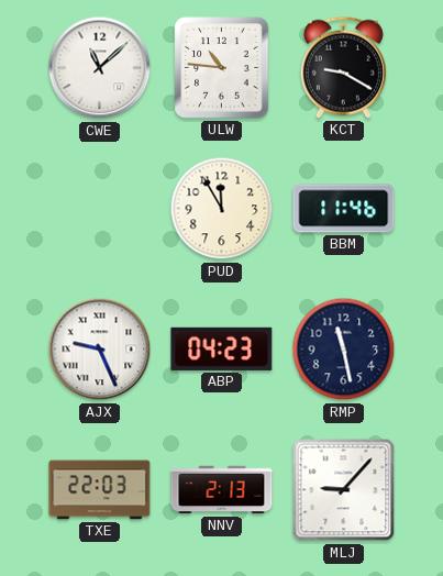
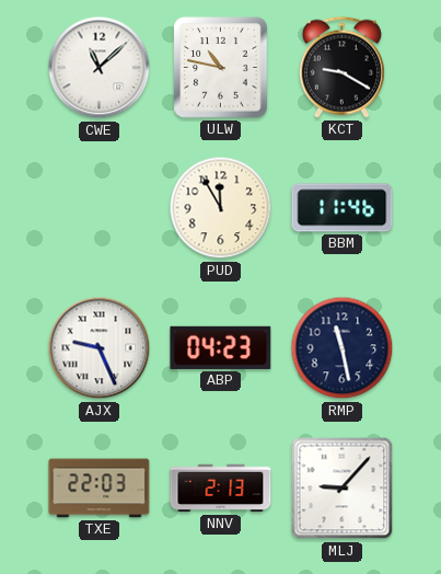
ULW: 10:46 -> 10:47 (221, 68)
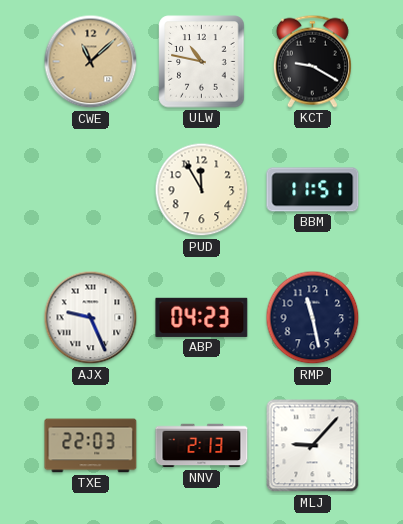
CWE dial: white -> champagne (91, 62)
BBM: 11:46 -> 11:51 (313, 190)
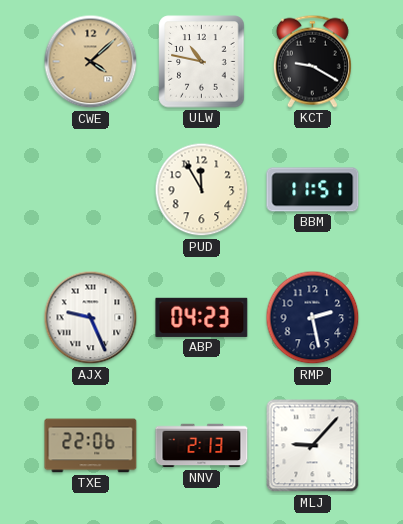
CWE: 11:08 -> 4:08 (91, 62)
RMP: 11:28 -> 2:28 (313, 318)
TXE: 22:03 -> 22:06 (91, 446)
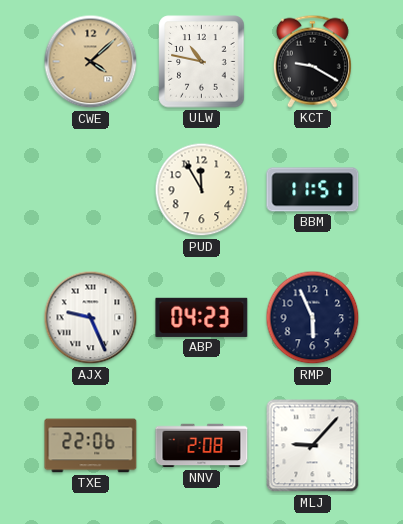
RMP: 2:28 -> 5:56 (313, 318)
NNV: 2:13 -> 2:08 (202, 446)
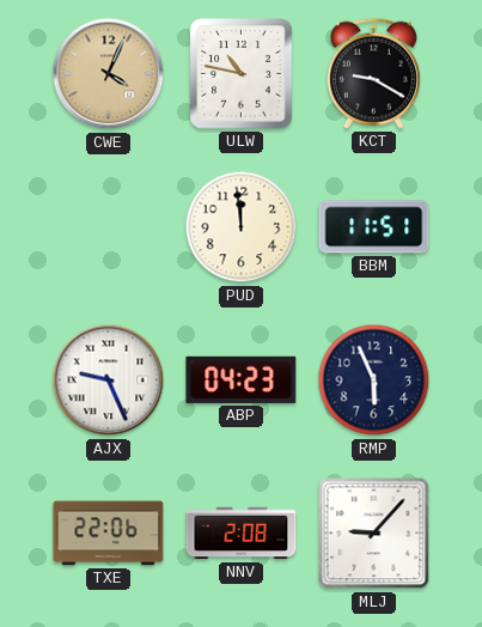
CWE: 4:08 -> 4:04 (109, 74)
PUD: 11:55 -> 11:59 (242, 227)
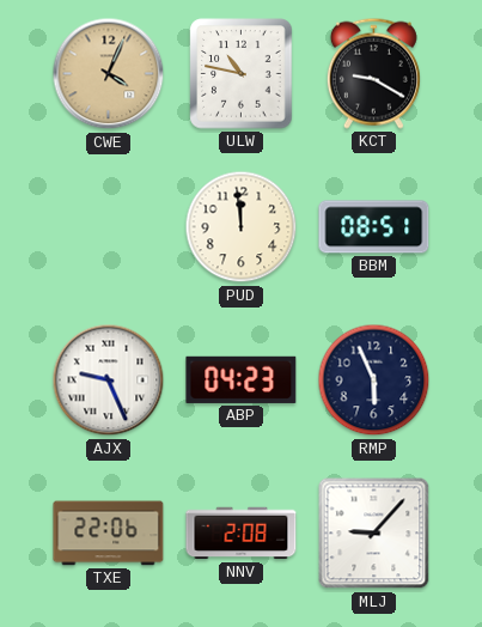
BBM: 11:51 -> 08:51 (374, 227)
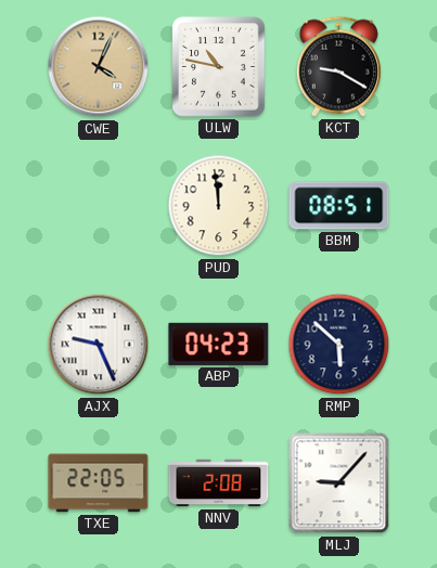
RMP: 5:56 -> 5:52 (339, 345)
TXE: 22:06 -> 22:05 (99, 483)
